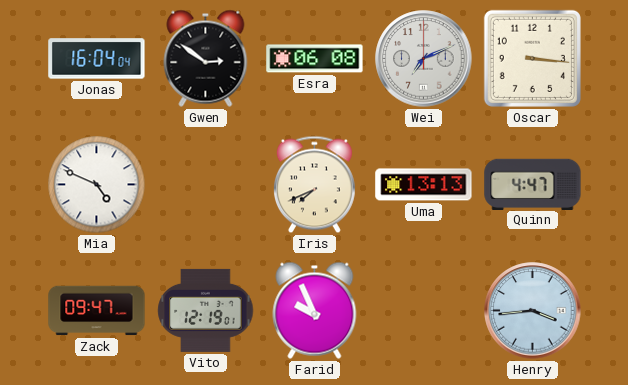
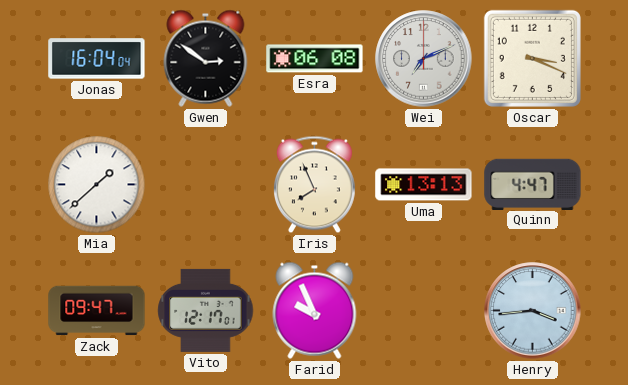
Oscar: 3:16 -> 3:19 (532, 58)
Mia: 4:49 -> 1:38 (97, 185)
Iris: 7:41 -> 7:56 (314, 185)
Vito: 12:19 -> 12:17 (206, 310)
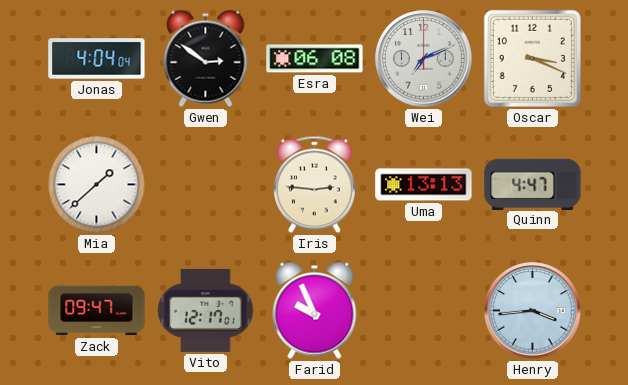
Jonas: 16:04 -> 4:04 (97, 59)
Iris: 7:56 -> 2:46 (314, 185)
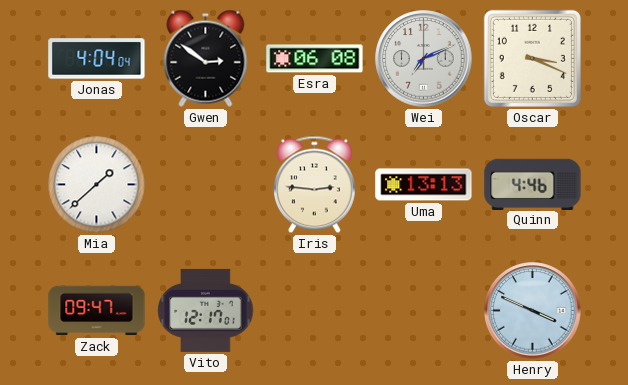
Quinn: 4:47 -> 4:46 (533, 184)
Farid: 9:56 -> none (315, 310)
Henry: 3:44 -> 3:49 (533, 311)
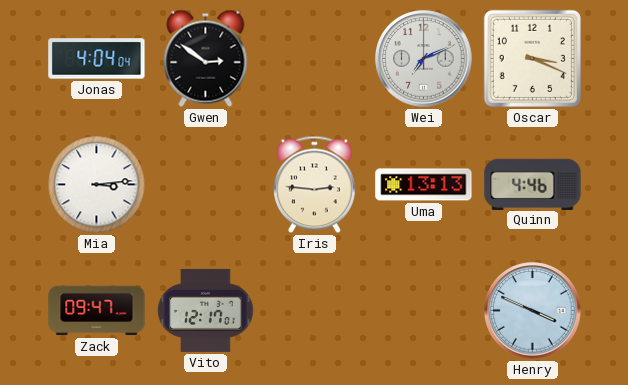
Esra: 06:08 -> none (315, 59)
Mia: 1:38 -> 3:14 (97, 185)
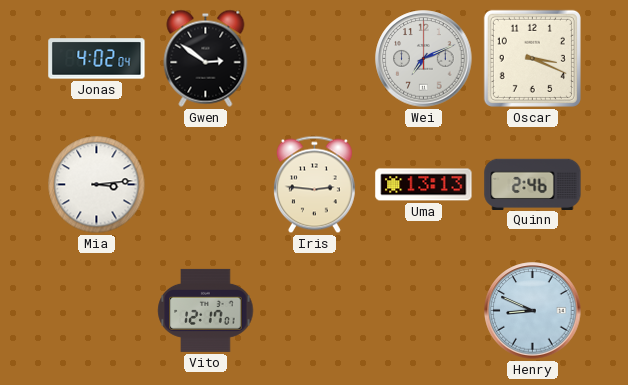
Jonas: 4:04 -> 4:02 (97, 59)
Quinn: 4:46 -> 2:46 (533, 184)
Zack: 09:47 -> none (97, 311)
Henry: 3:49 -> 8:49 (533, 311)
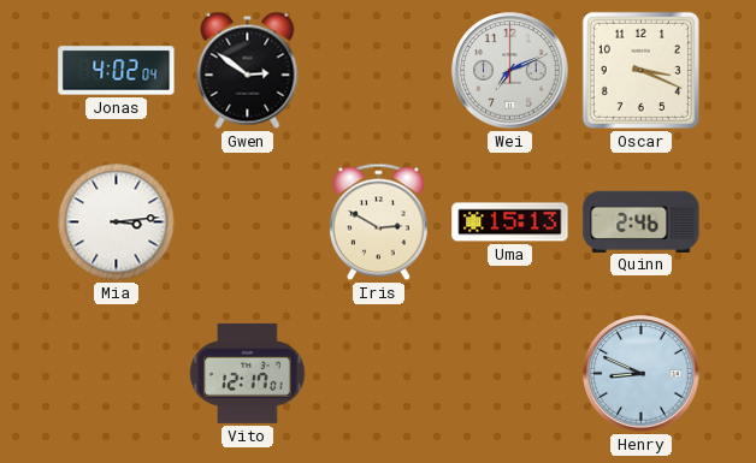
Iris: 2:46 -> 2:50 (378, 222)
Uma: 13:13 -> 15:13 (510, 222)
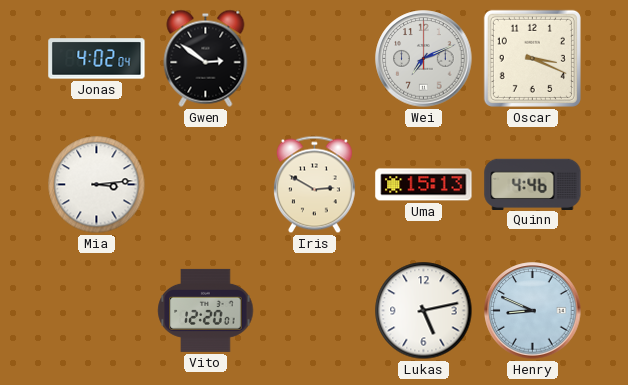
Quinn: 2:46 -> 4:46 (533, 184)
Vito: 12:17 -> 12:20 (206, 310)
Lukas: none -> 5:13 (424, 311)
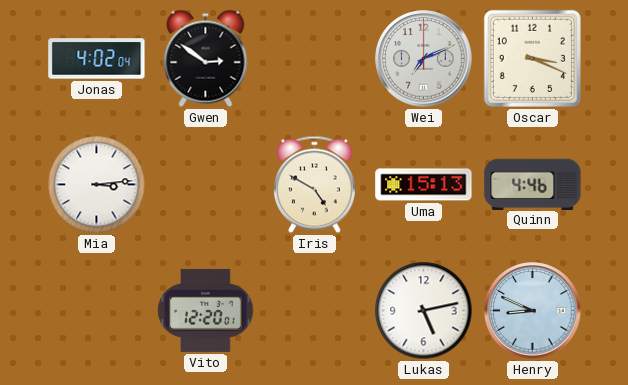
Iris: 2:50 -> 4:50 (314, 185)
